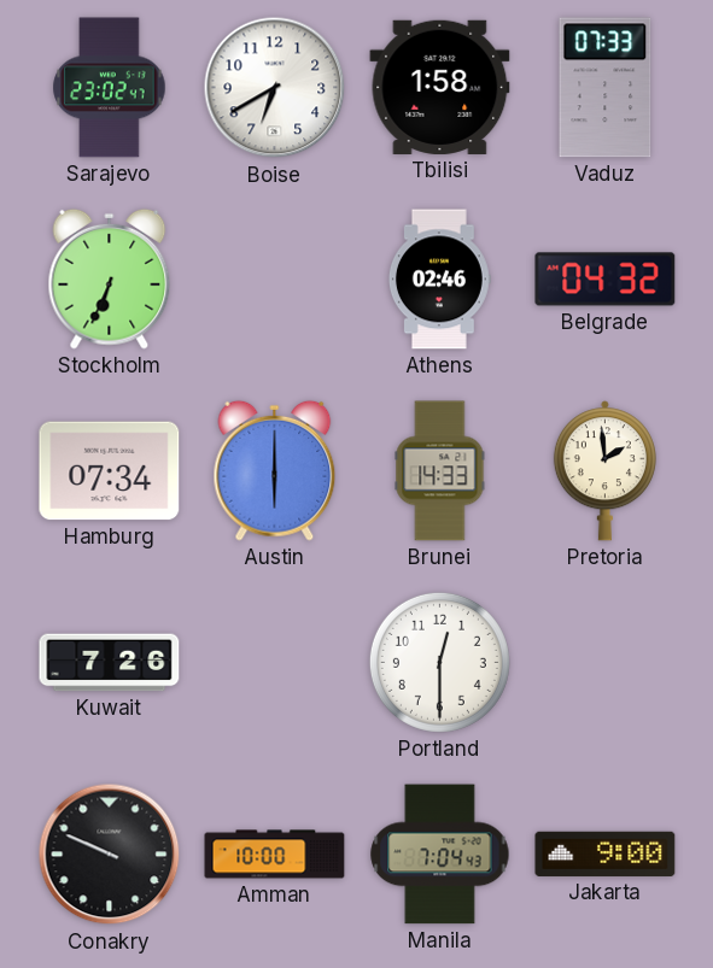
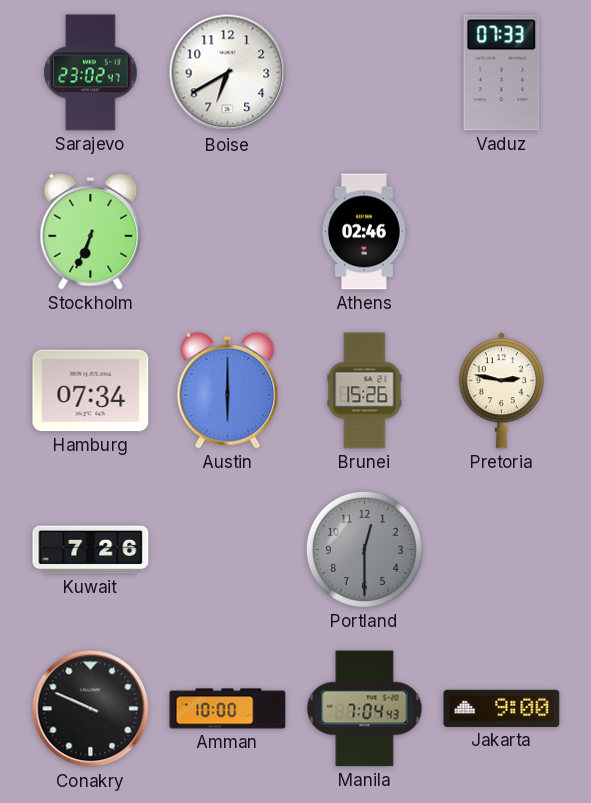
Tbilisi: 1:58 -> none (440, 87)
Belgrade: 04:32 -> none (606, 280)
Brunei: 14:33 -> 15:26 (365, 391)
Pretoria: 1:59 -> 2:47 (501, 391)
Portland dial: white -> grey (364, 549)
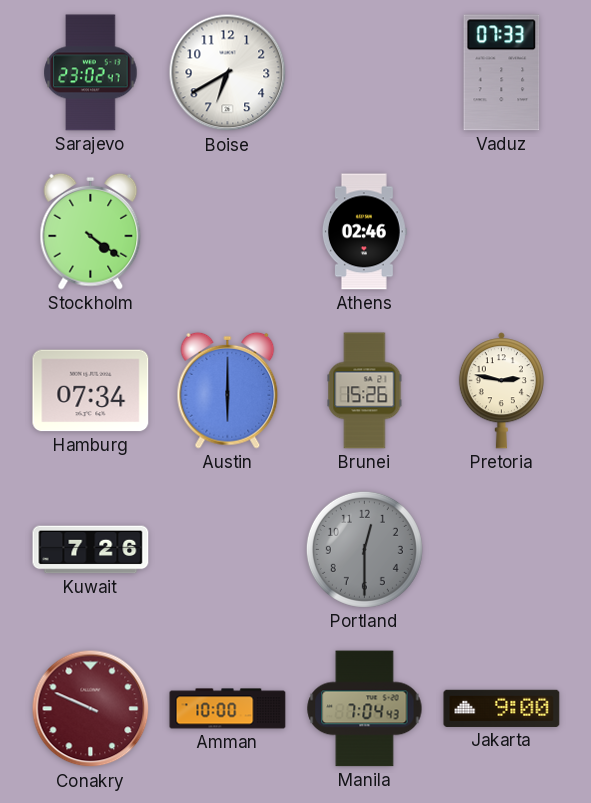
Stockholm: 6:34 -> 4:21 (91, 231)
Conakry dial: black -> burgundy (91, 709)
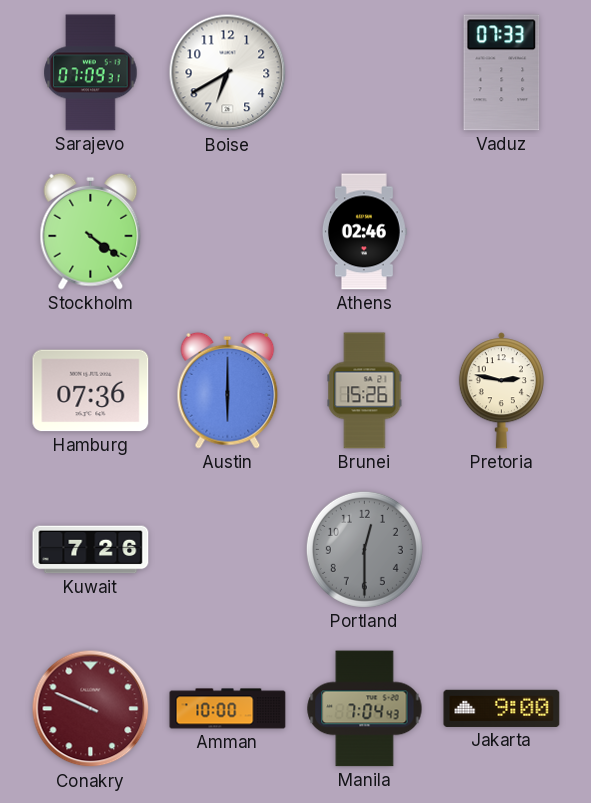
Sarajevo: 23:02 -> 07:09 (91, 73)
Hamburg: 07:34 -> 07:36 (91, 391)
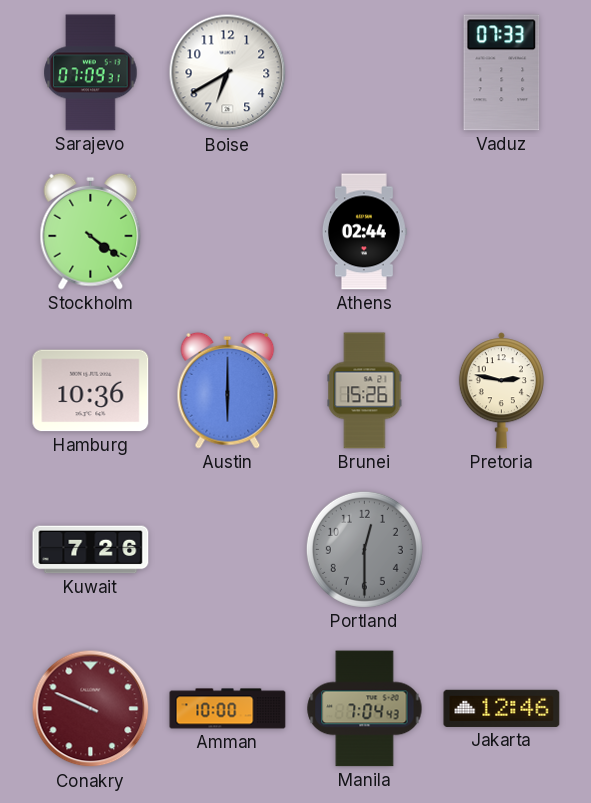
Athens: 02:46 -> 02:44 (364, 232)
Hamburg: 07:36 -> 10:36 (91, 391)
Jakarta: 9:00 -> 12:46 (502, 708)
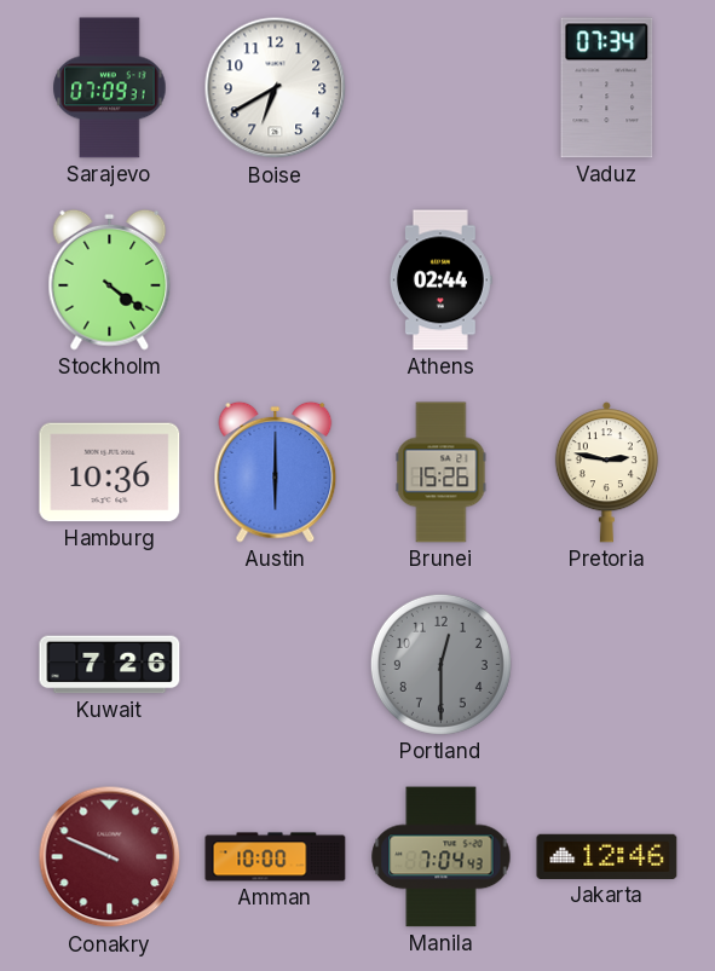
Vaduz: 07:33 -> 07:34 (607, 88)
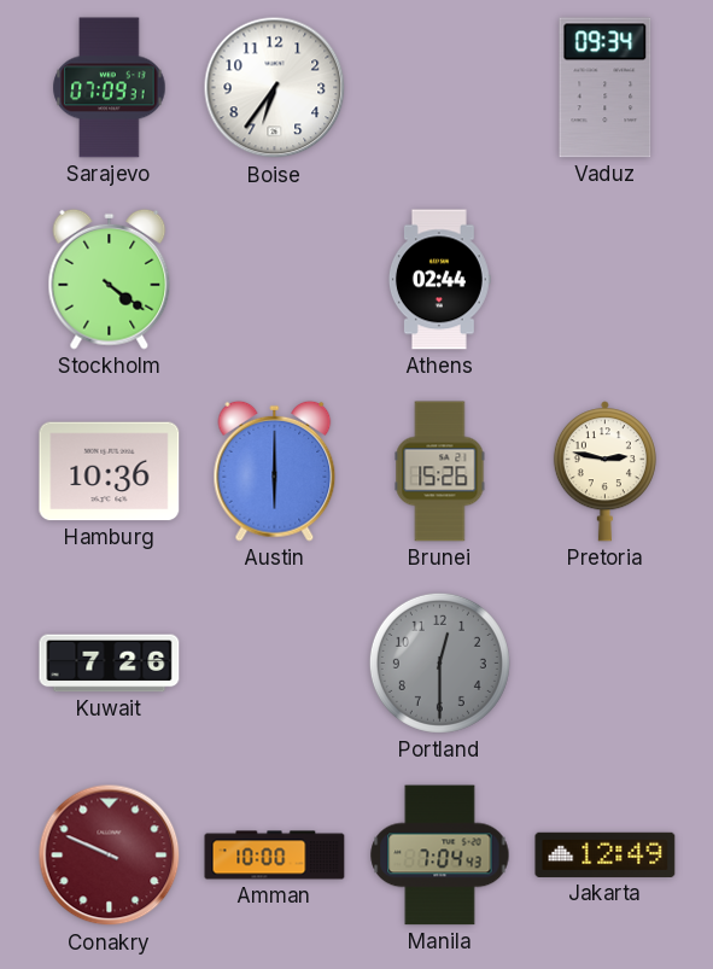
Boise: 6:40 -> 6:36 (275, 88)
Vaduz: 07:34 -> 09:34 (606, 88)
Jakarta: 12:46 -> 12:49 (606, 854)
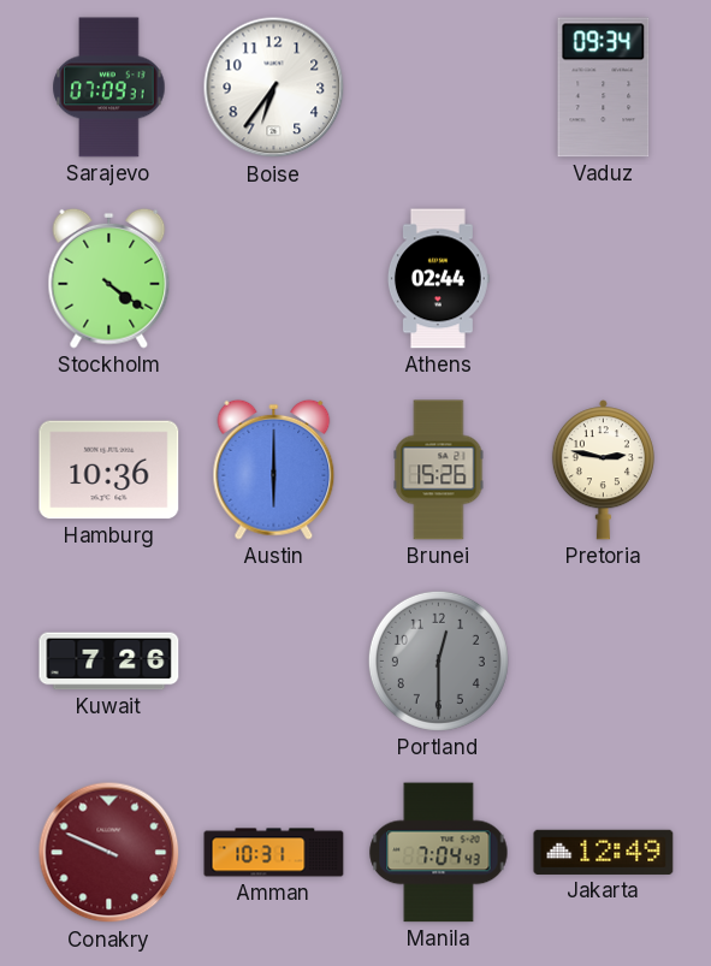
Amman: 10:00 -> 10:31 (274, 853)
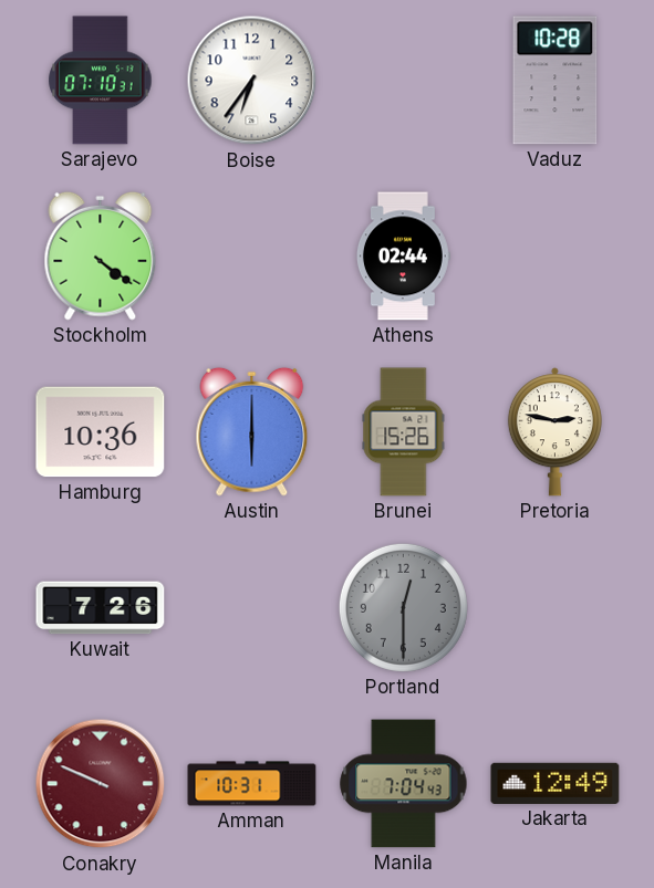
Sarajevo: 07:09 -> 07:10 (101, 81)
Vaduz: 09:34 -> 10:28 (556, 81)
